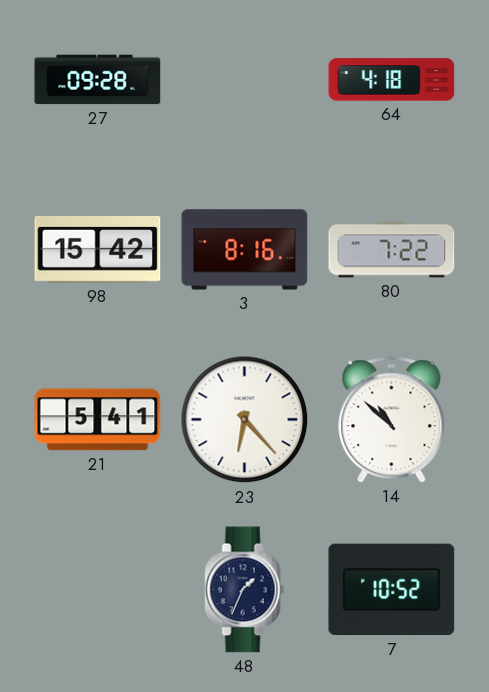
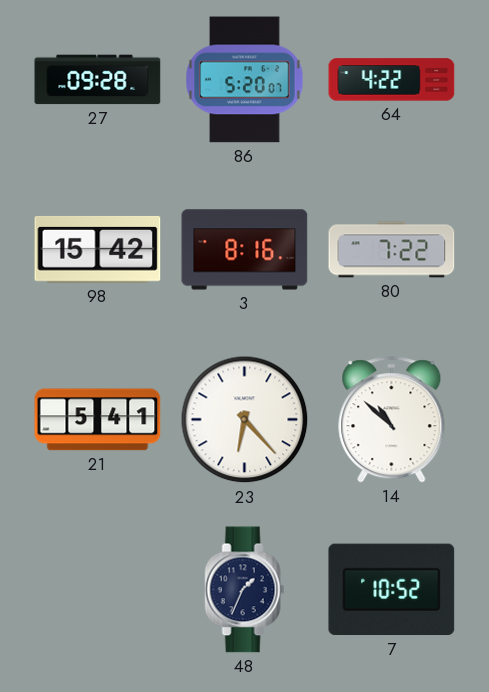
86: none -> 5:20 (245, 80)
64: 4:18 -> 4:22 (392, 80)
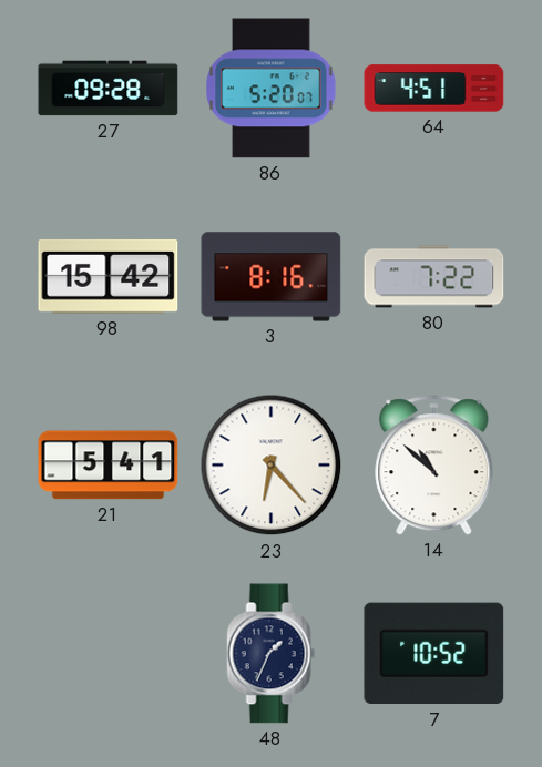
64: 4:22 -> 4:51 (434, 89)
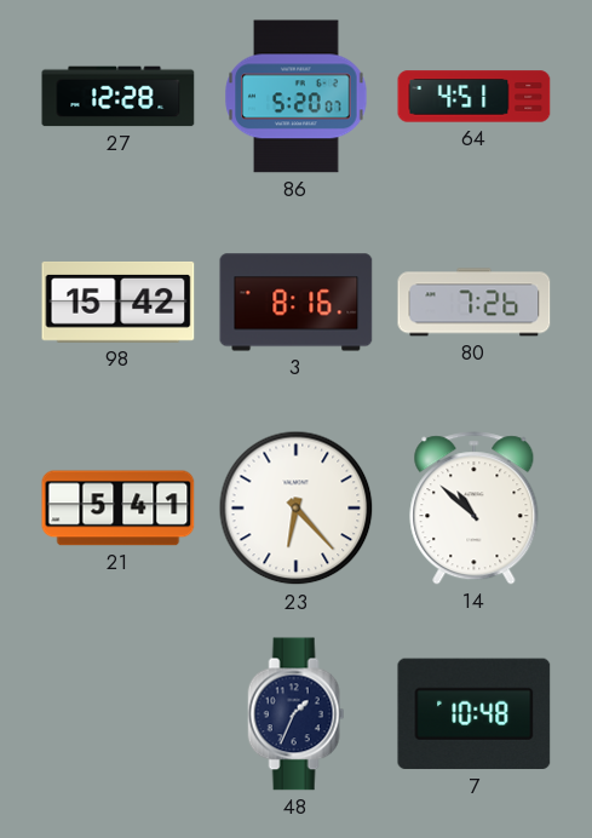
27: 09:28 -> 12:28 (119, 97)
80: 7:22 -> 7:26 (475, 303)
7: 10:52 -> 10:48 (475, 714)
